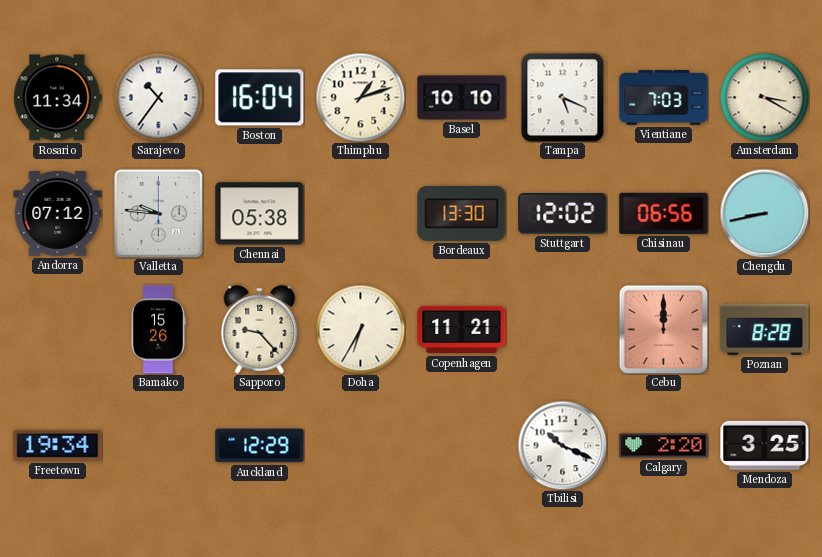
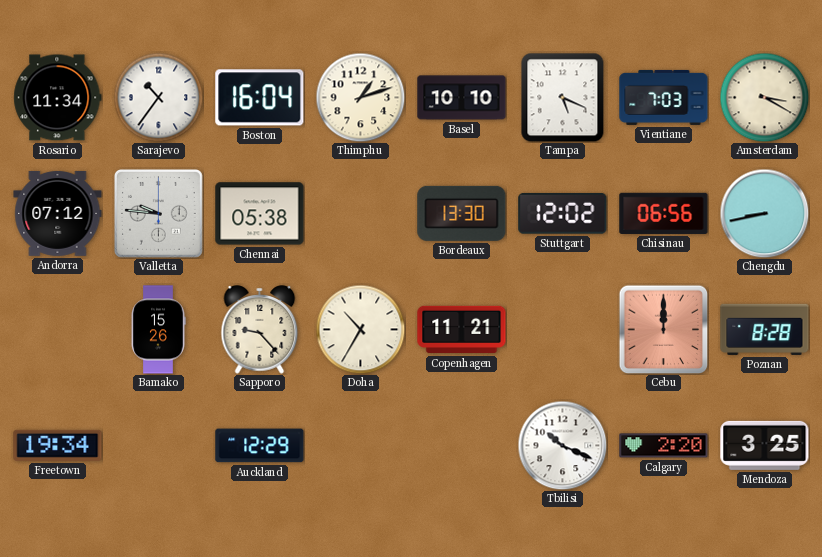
Doha: 6:35 -> 10:35 (360, 329)
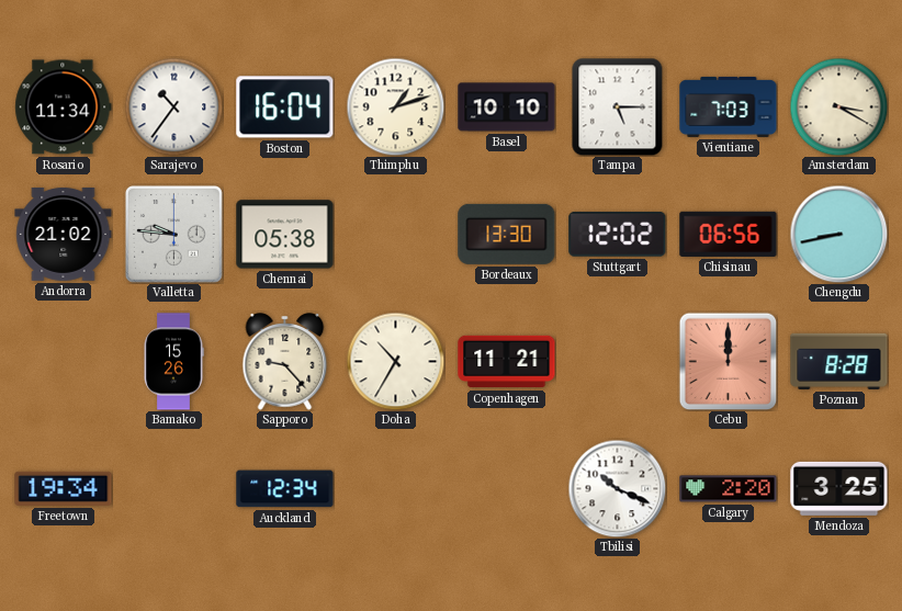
Tampa: 5:19 -> 5:15 (618, 106)
Andorra: 07:12 -> 21:02 (64, 234)
Auckland: 12:29 -> 12:34 (285, 489)
